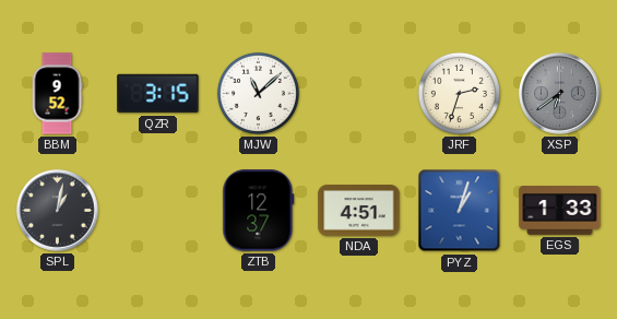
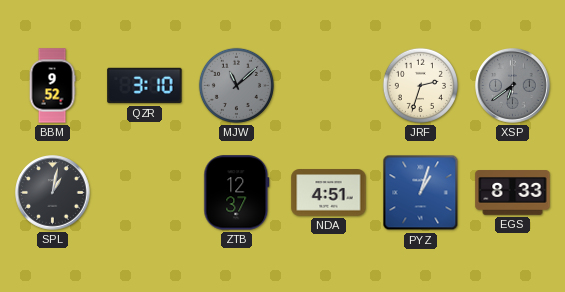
QZR: 3:15 -> 3:10 (145, 86)
MJW dial: white -> grey (236, 85)
EGS: 1:33 -> 8:33 (513, 193)
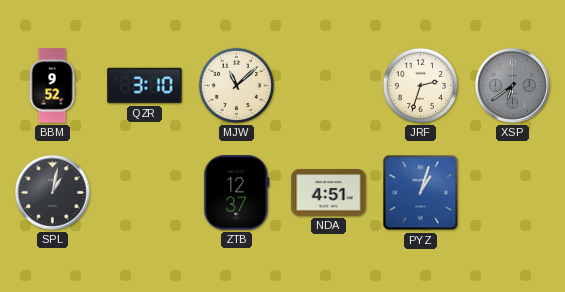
MJW dial: grey -> cream (236, 85)
EGS: 8:33 -> none (513, 193)
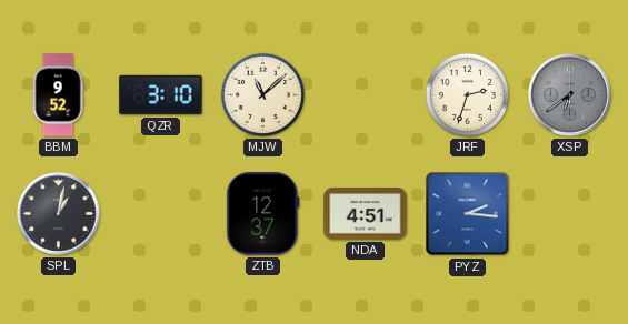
PYZ: 1:03 -> 2:16 (468, 214)
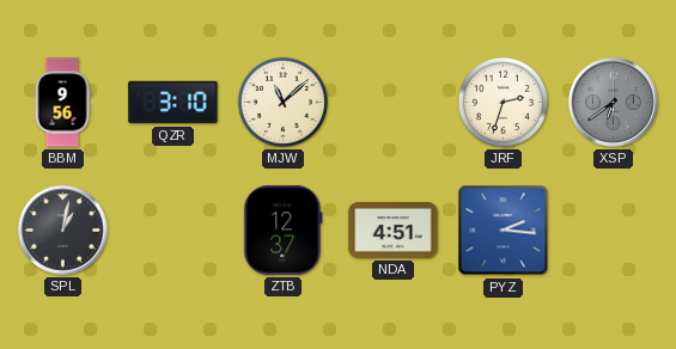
BBM: 9:52 -> 9:56 (62, 103)
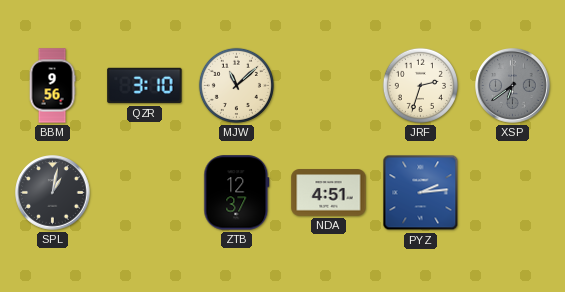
PYZ: 2:16 -> 2:14 (421, 193)
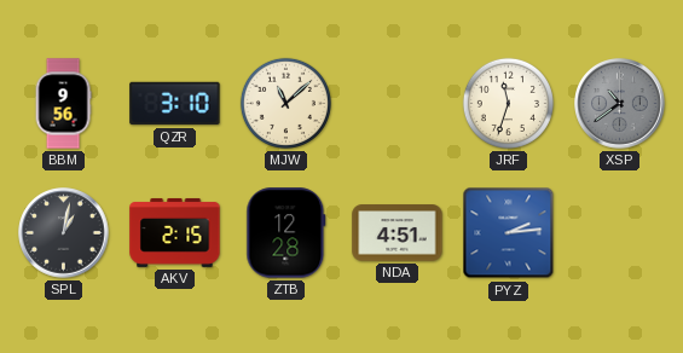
JRF: 2:33 -> 11:33 (508, 103)
XSP: 6:39 -> 10:39 (620, 104)
AKV: none -> 2:15 (175, 232)
ZTB: 12:37 -> 12:28 (286, 233)
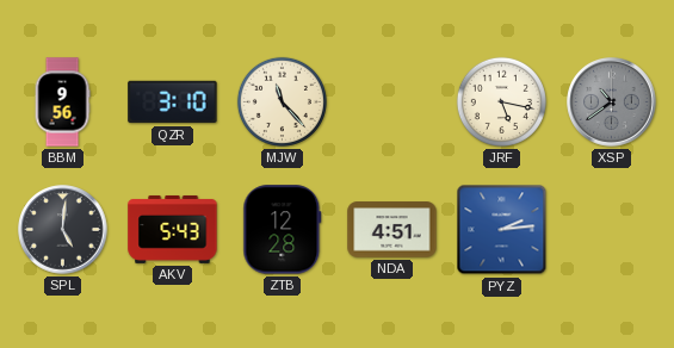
MJW: 11:08 -> 11:23 (282, 101)
JRF: 11:33 -> 5:17 (501, 101)
SPL: 1:02 -> 5:01 (63, 230)
AKV: 2:15 -> 5:43 (173, 229)
